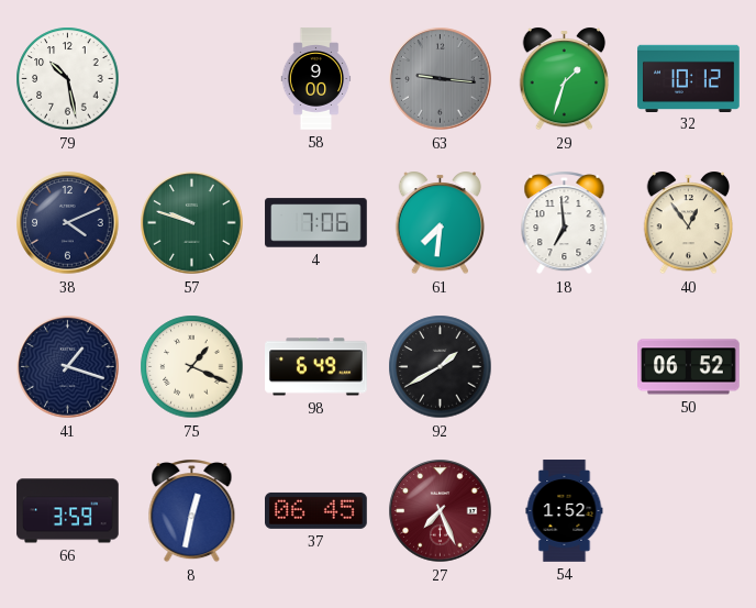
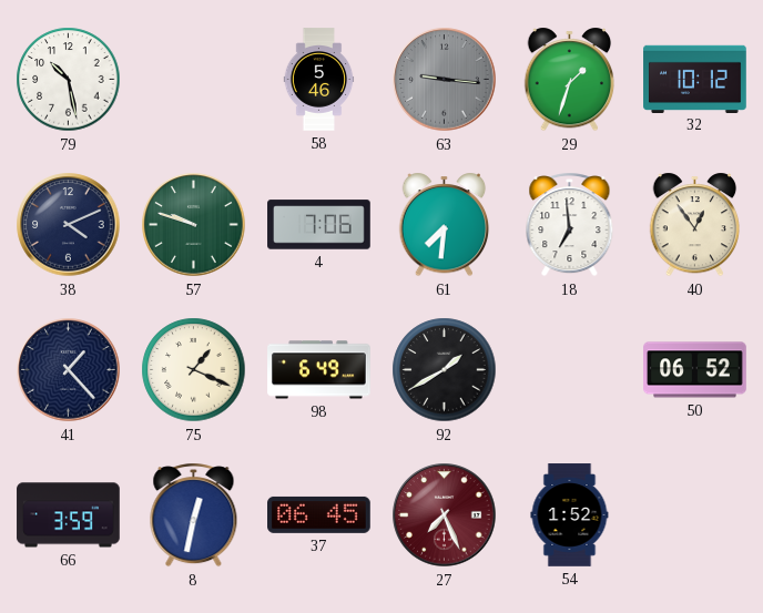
58: 9:00 -> 5:46 (319, 80)
41: 1:18 -> 1:23 (69, 370)
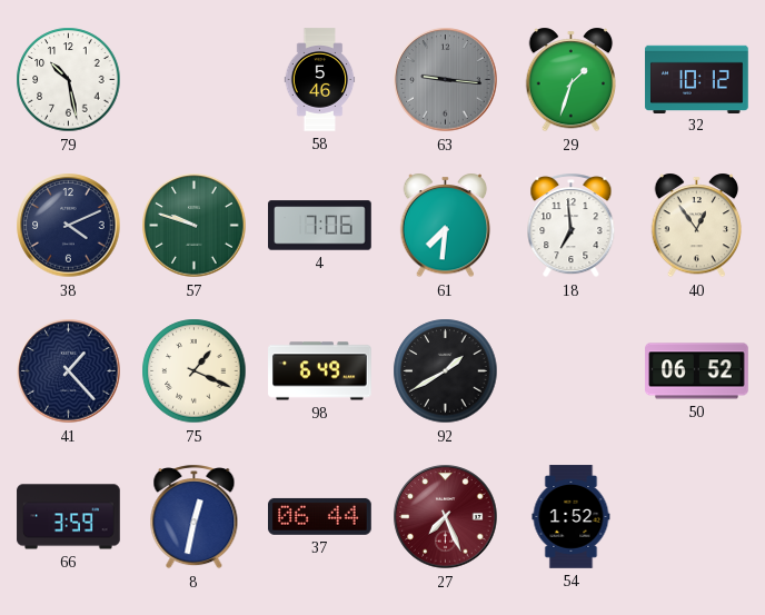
37: 06:45 -> 06:44 (320, 516)
